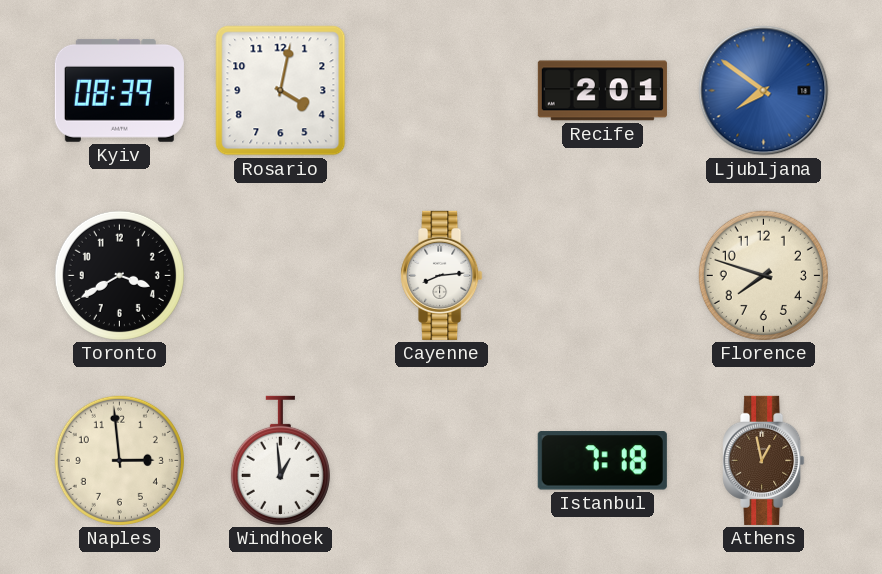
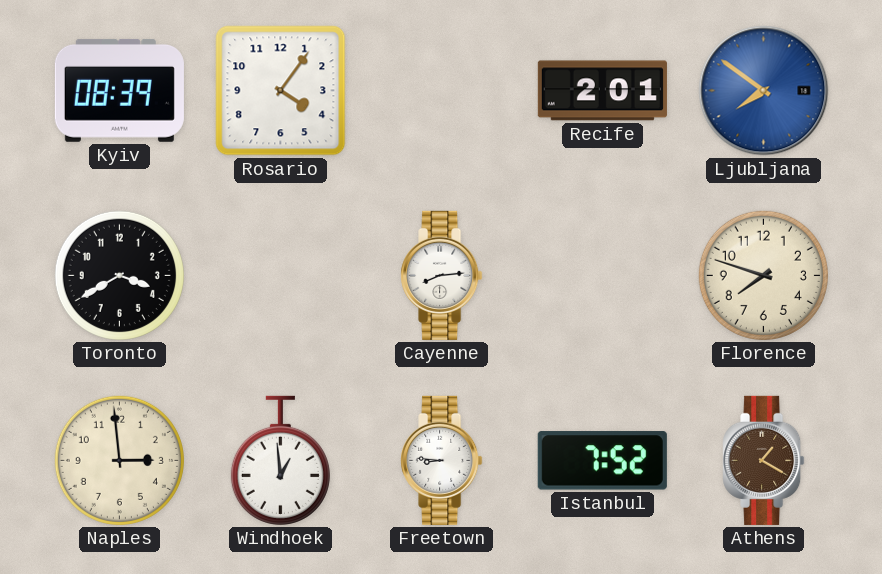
Rosario: 4:02 -> 4:06 (281, 91)
Freetown: none -> 8:46 (442, 460)
Istanbul: 7:18 -> 7:52 (602, 461)
Athens: 12:58 -> 1:20 (764, 460)
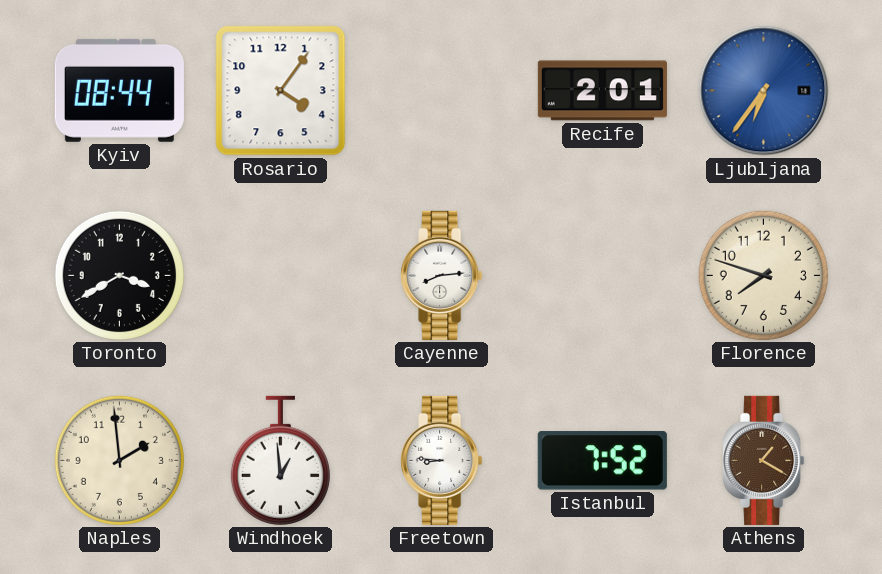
Kyiv: 08:39 -> 08:44 (119, 90)
Ljubljana: 7:51 -> 6:36 (764, 91)
Naples: 2:59 -> 1:59 (119, 460)
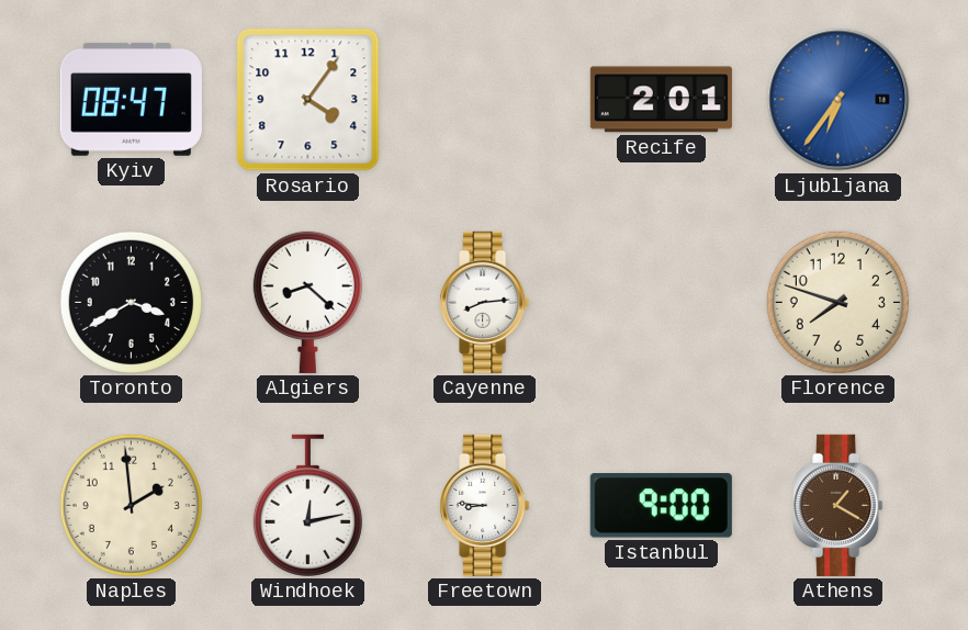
Kyiv: 08:44 -> 08:47 (131, 99)
Algiers: none -> 8:22 (307, 302)
Windhoek: 12:59 -> 12:13 (307, 505)
Istanbul: 7:52 -> 9:00 (661, 506)
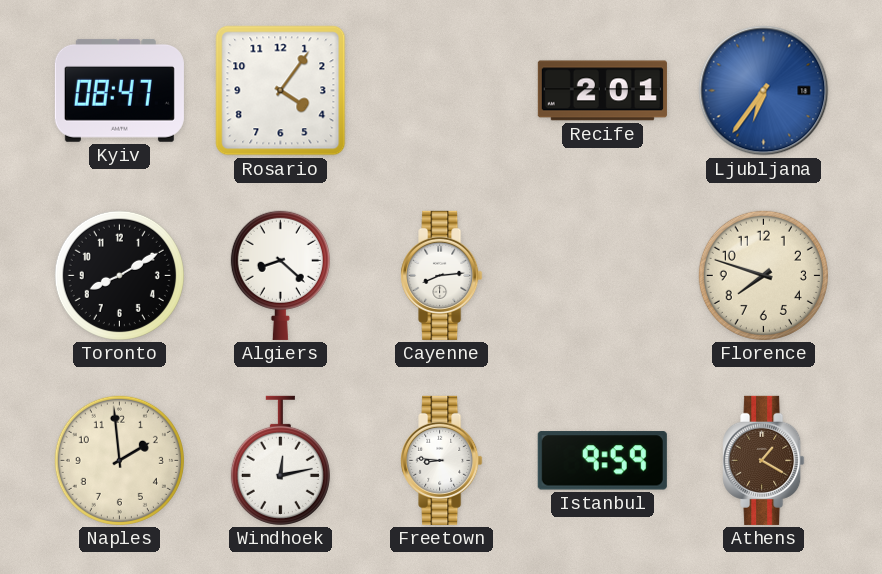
Toronto: 3:40 -> 8:10 (119, 275)
Istanbul: 9:00 -> 9:59 (602, 461)
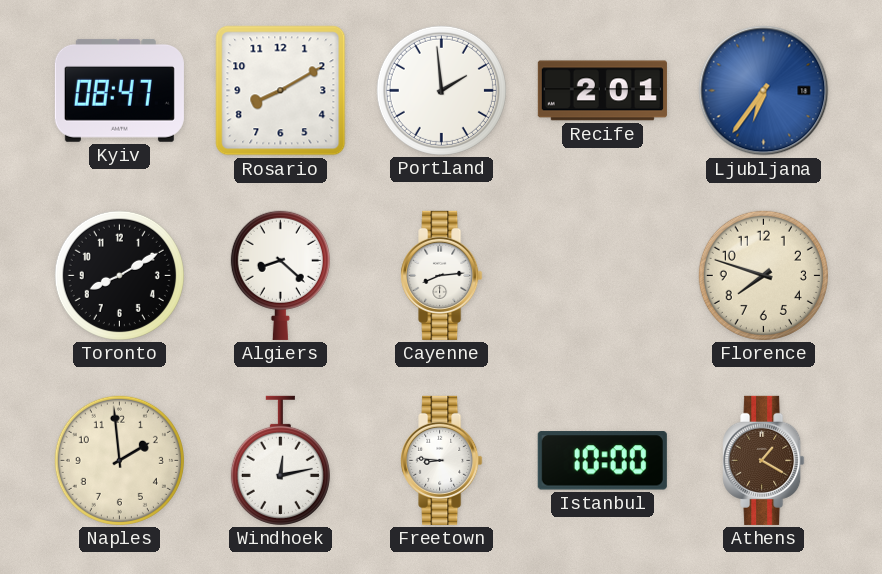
Rosario: 4:06 -> 8:10 (281, 91)
Portland: none -> 1:59 (441, 90)
Istanbul: 9:59 -> 10:00 (602, 461)
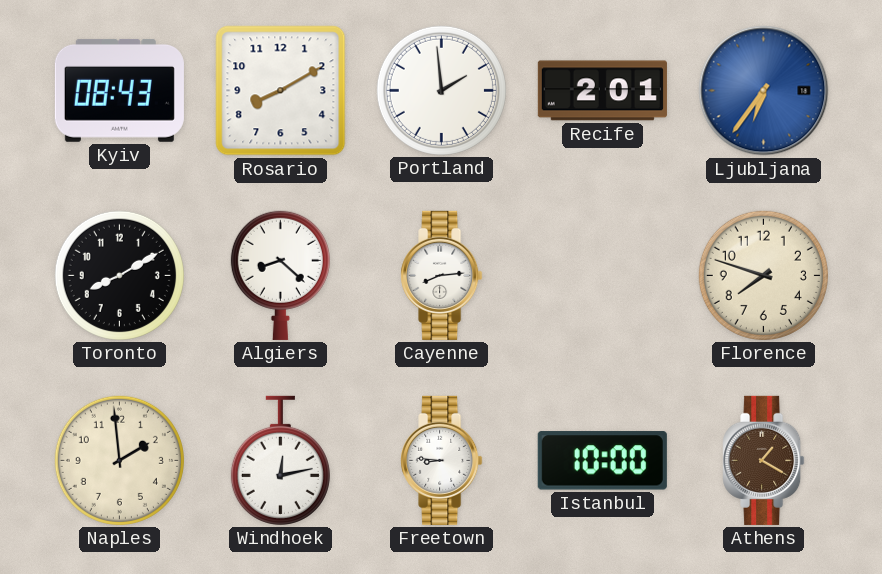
Kyiv: 08:47 -> 08:43 (119, 90)
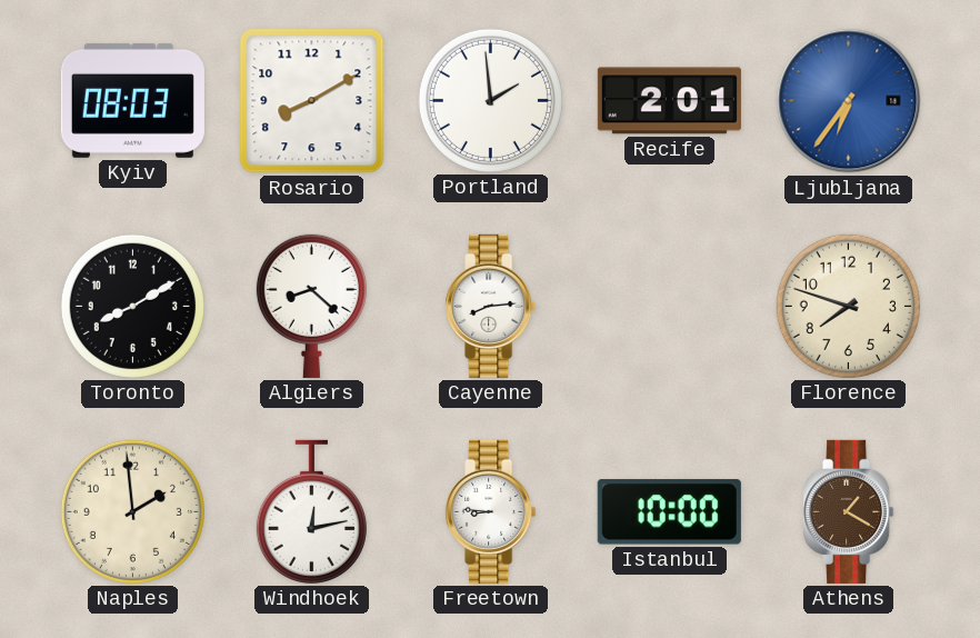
Kyiv: 08:43 -> 08:03 (132, 100)
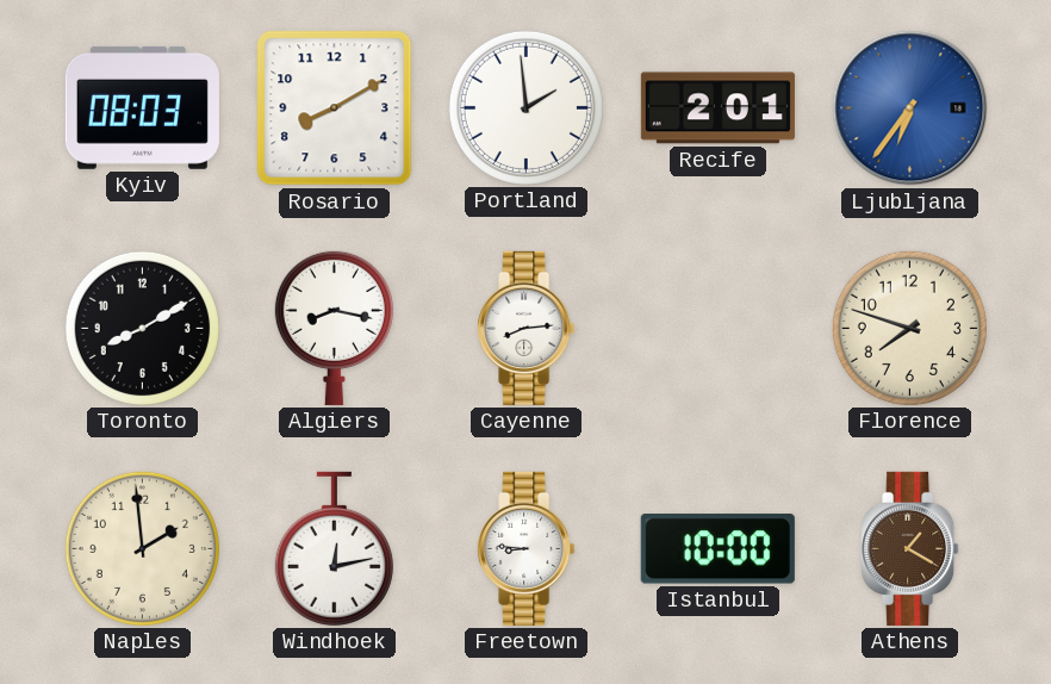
Algiers: 8:22 -> 8:17 (334, 328)
